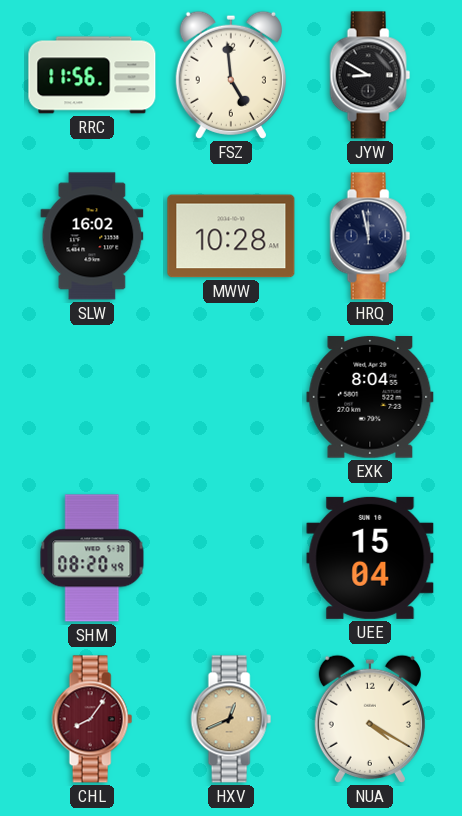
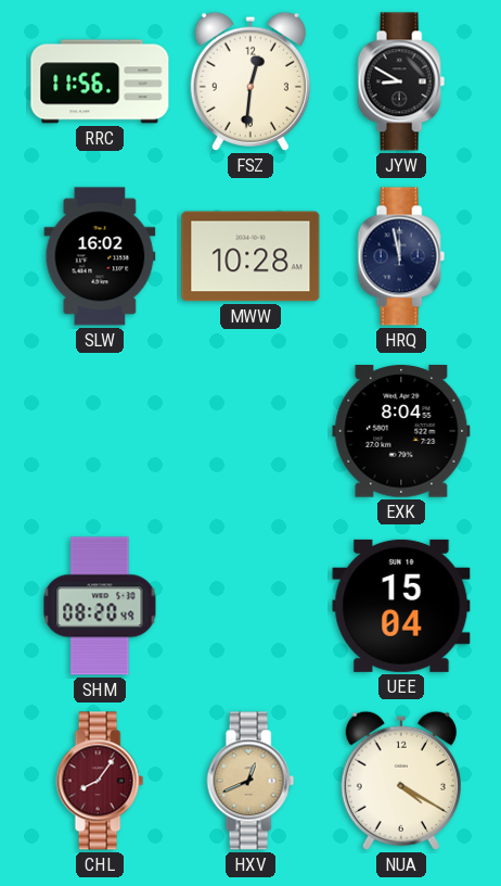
FSZ: 4:59 -> 12:31 (251, 81)
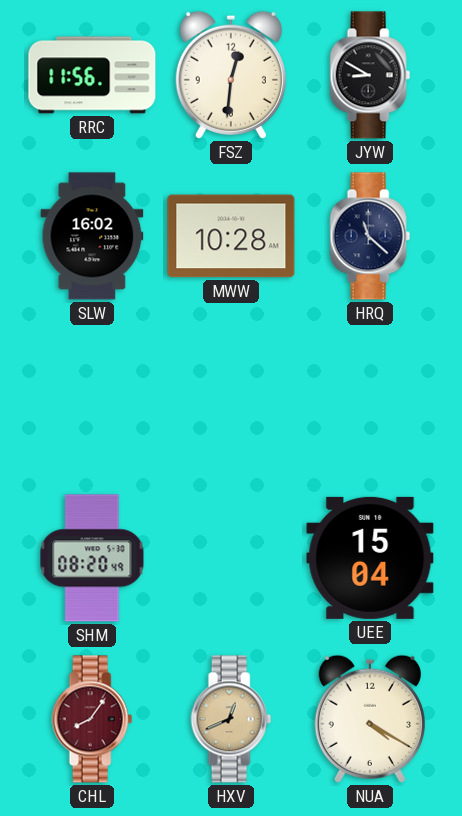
HRQ: 11:58 -> 11:22 (370, 236)
EXK: 8:04 -> none (401, 432)
